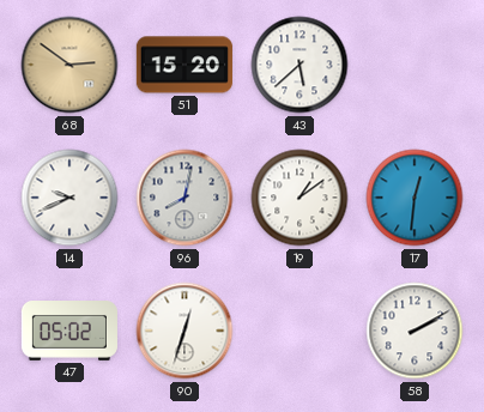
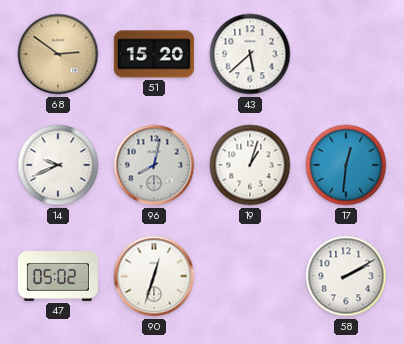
19: 1:09 -> 1:03 (250, 165)
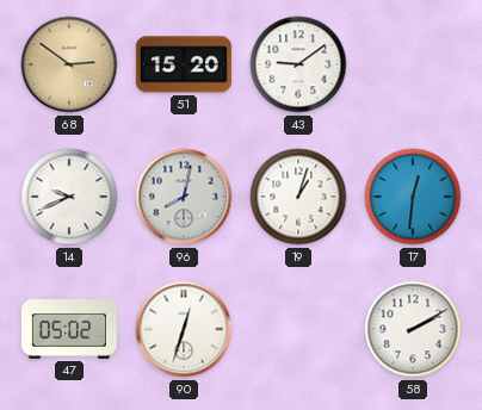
43: 5:38 -> 9:09 (298, 64)
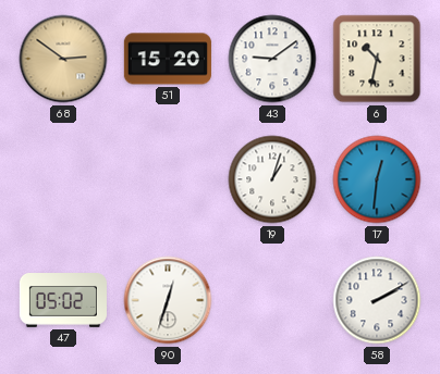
6: none -> 10:32 (377, 59)
14: 9:41 -> none (69, 197)
96: 8:02 -> none (184, 197)
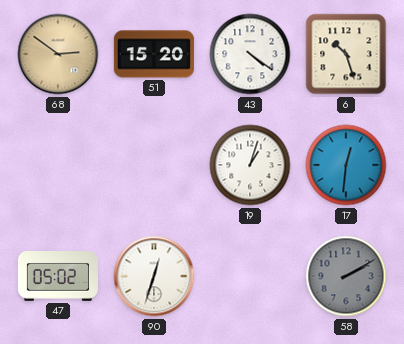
43: 9:09 -> 4:21 (250, 54)
6: 10:32 -> 10:27 (346, 54)
58 dial: white -> grey (346, 276)
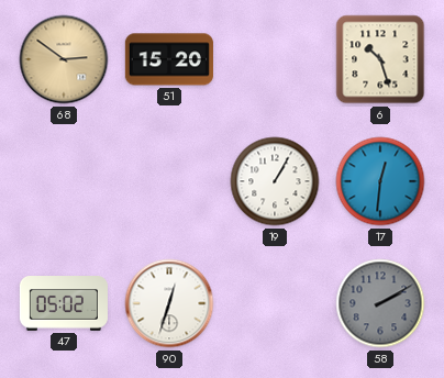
43: 4:21 -> none (250, 54)
19: 1:03 -> 1:05 (275, 181)
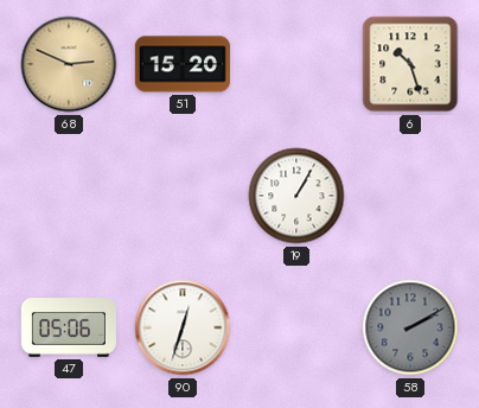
68: 2:51 -> 2:49 (69, 64)
17: 12:31 -> none (380, 181)
47: 05:02 -> 05:06 (69, 329)
